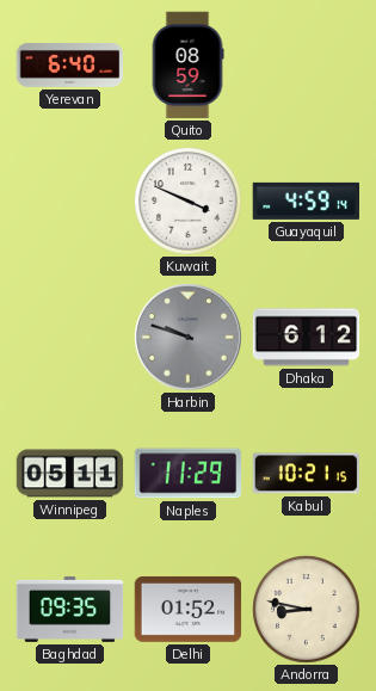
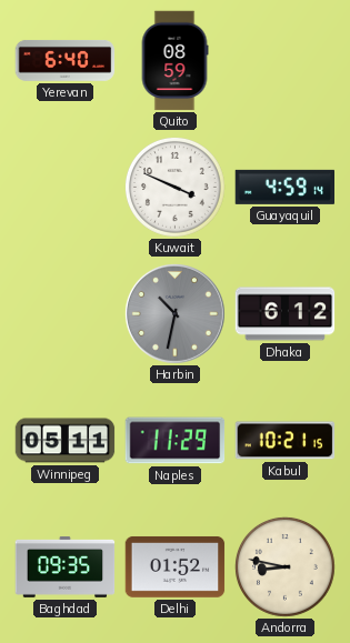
Harbin: 9:48 -> 10:32 (174, 313)
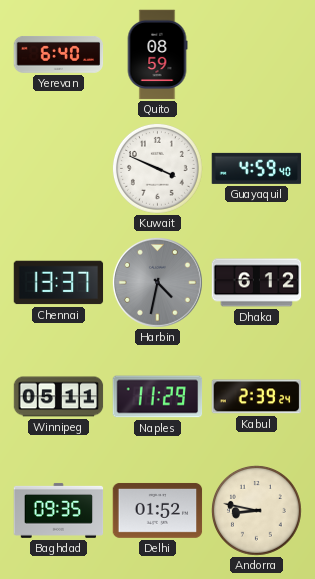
Guayaquil: 4:59:14 -> 4:59:40 (257, 168)
Chennai: none -> 13:37 (59, 283)
Harbin: 10:32 -> 4:32 (157, 282)
Kabul: 10:21 -> 2:39 (257, 397)
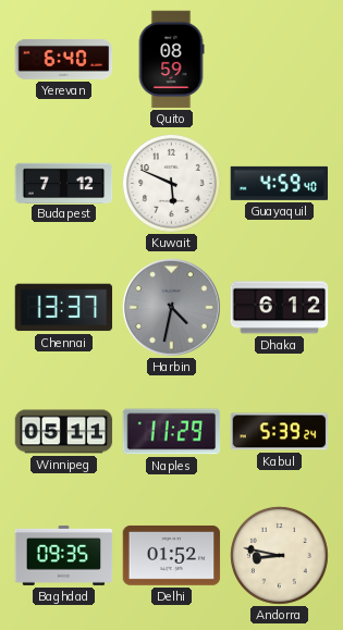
Budapest: none -> 7:12 (64, 183)
Kuwait: 3:49 -> 5:49 (171, 183)
Kabul: 2:39 -> 5:39 (280, 432)
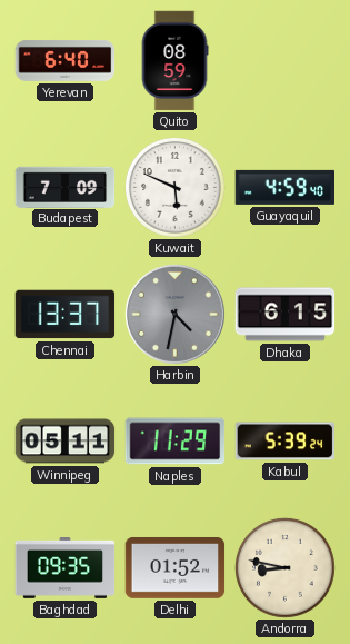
Budapest: 7:12 -> 7:09 (66, 187)
Dhaka: 6:12 -> 6:15 (286, 315)
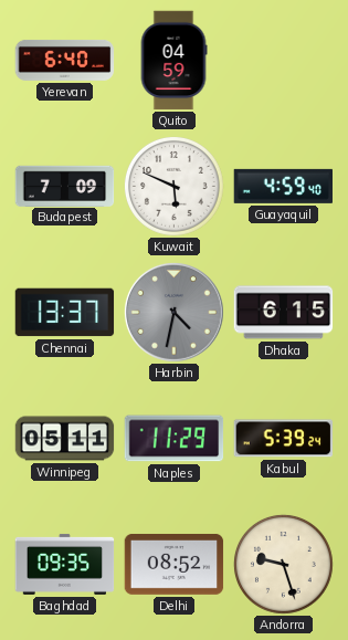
Quito: 08:59 -> 04:59 (173, 61)
Delhi: 01:52 -> 08:52 (175, 564)
Andorra: 8:47 -> 9:27 (283, 564)
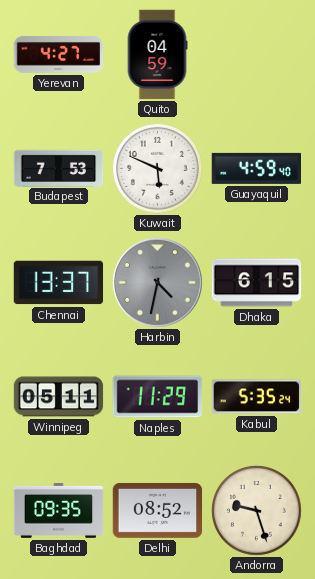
Yerevan: 6:40 -> 4:27 (59, 54)
Budapest: 7:09 -> 7:53 (59, 168)
Kabul: 5:39 -> 5:35 (257, 397)
